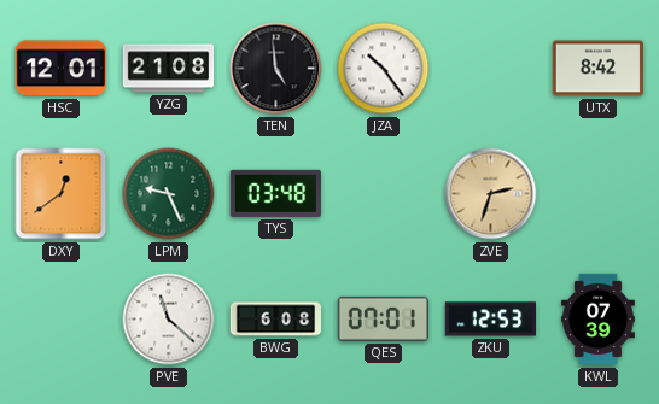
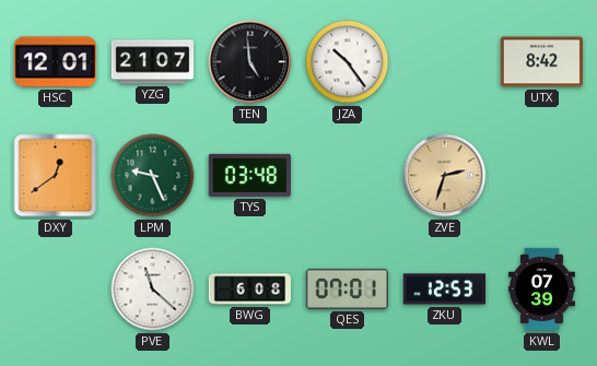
YZG: 21:08 -> 21:07 (153, 62)
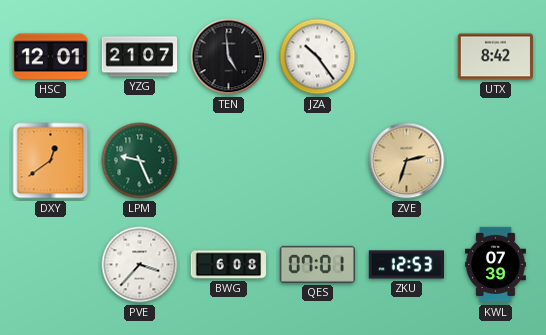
TYS: 03:48 -> none (249, 175)
PVE: 11:22 -> 3:37 (140, 265)
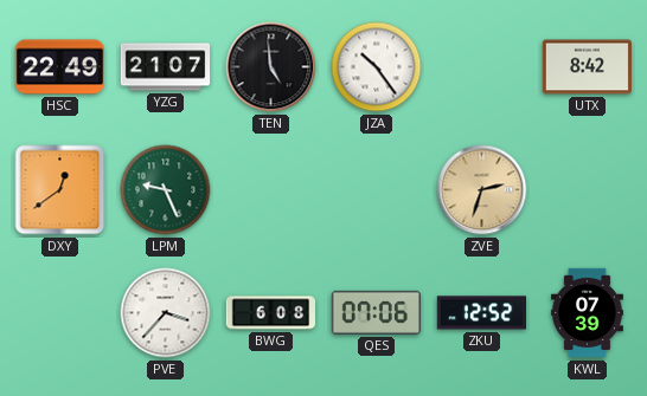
HSC: 12:01 -> 22:49 (59, 67)
QES: 07:01 -> 07:06 (376, 312)
ZKU: 12:53 -> 12:52 (481, 313)
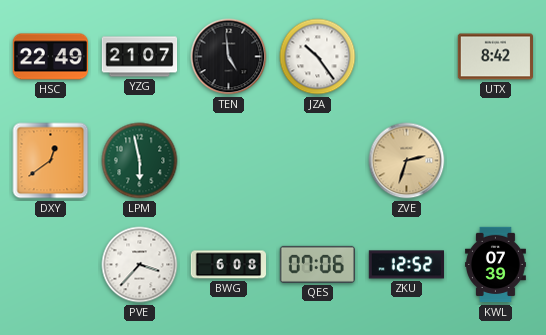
LPM: 9:26 -> 5:58 (140, 161)
